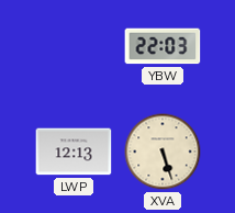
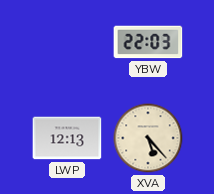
XVA: 5:27 -> 5:23 (148, 138)
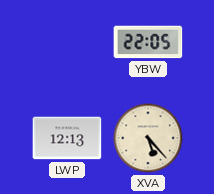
YBW: 22:03 -> 22:05 (148, 42)
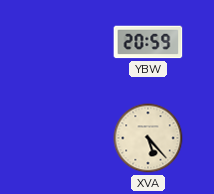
YBW: 22:05 -> 20:59 (148, 42)
LWP: 12:13 -> none (67, 138)
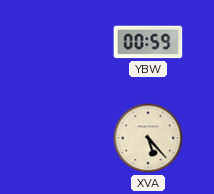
YBW: 20:59 -> 00:59 (148, 42)
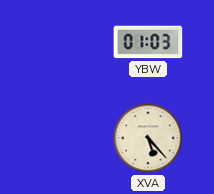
YBW: 00:59 -> 01:03 (148, 42)
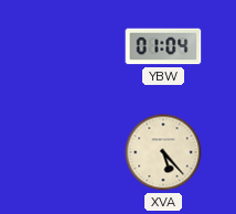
YBW: 01:03 -> 01:04 (163, 46)
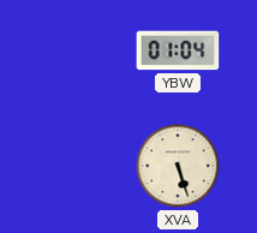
XVA: 5:23 -> 5:27 (178, 166)
